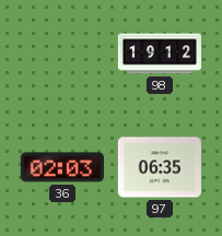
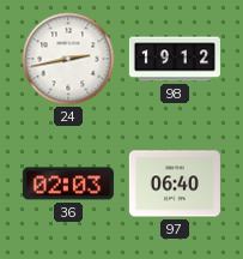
24: none -> 2:43 (68, 59)
97: 06:35 -> 06:40 (175, 183)
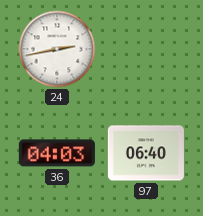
98: 19:12 -> none (175, 59)
36: 02:03 -> 04:03 (57, 153)
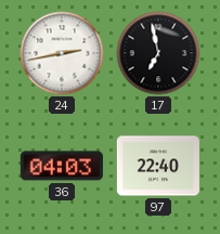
17: none -> 6:58 (158, 53)
97: 06:40 -> 22:40 (158, 166)
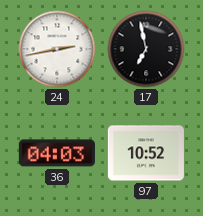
97: 22:40 -> 10:52 (146, 153)
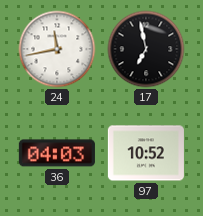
24: 2:43 -> 11:43 (57, 49)
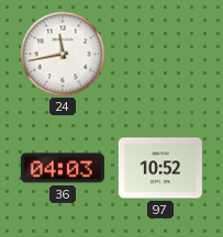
17: 6:58 -> none (146, 49)
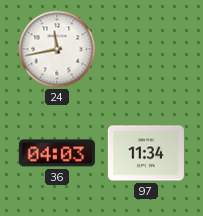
97: 10:52 -> 11:34 (146, 153)
